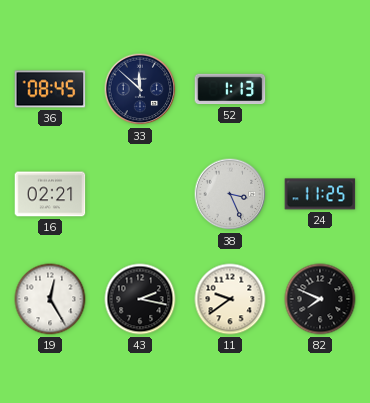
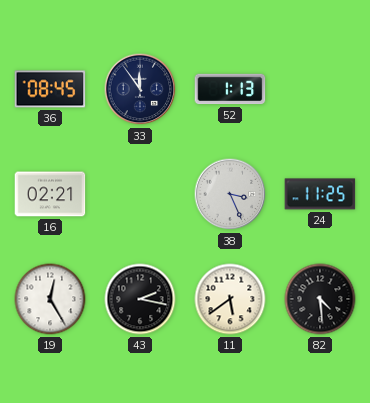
33: 11:52 -> 11:54 (140, 89)
11: 9:39 -> 5:39 (230, 299)
82: 7:49 -> 4:29 (320, 299)
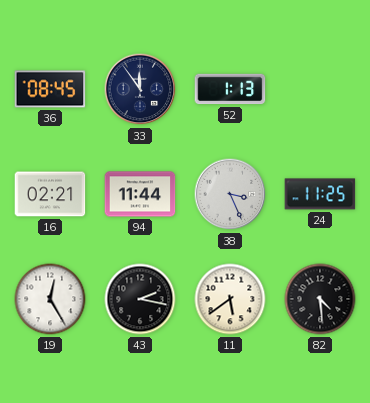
94: none -> 11:44 (140, 194)
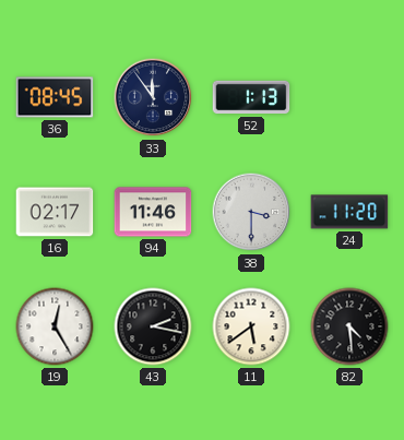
16: 02:21 -> 02:17 (55, 212)
94: 11:44 -> 11:46 (153, 212)
38: 3:26 -> 3:30 (251, 212)
24: 11:25 -> 11:20 (349, 212)
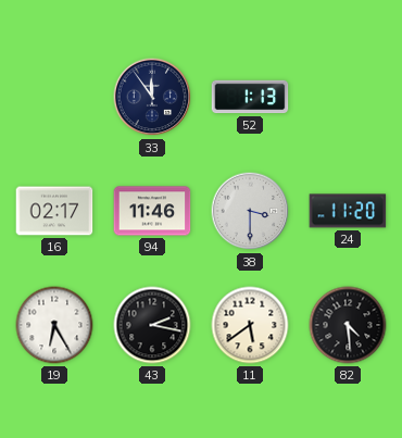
36: 08:45 -> none (55, 97)
19: 12:25 -> 6:25 (54, 325)
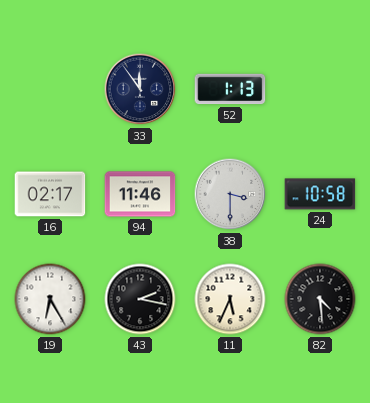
24: 11:20 -> 10:58 (320, 194)
11: 5:39 -> 5:34 (230, 299)
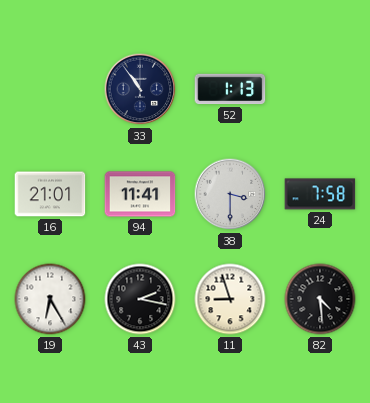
33: 11:54 -> 10:54 (140, 89)
16: 02:17 -> 21:01 (50, 194)
94: 11:46 -> 11:41 (140, 194)
24: 10:58 -> 7:58 (320, 194)
11: 5:34 -> 8:57 (230, 299)
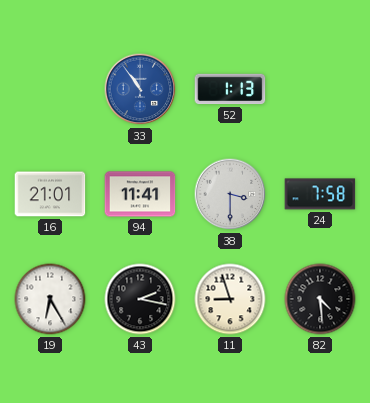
33 dial: navy -> blue (140, 89)
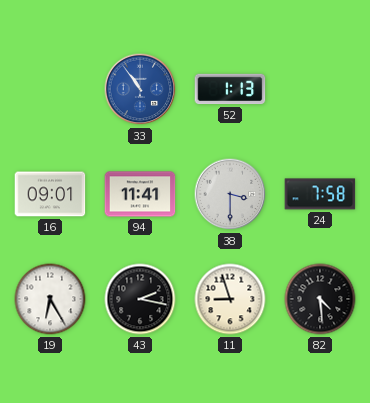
16: 21:01 -> 09:01 (50, 194)
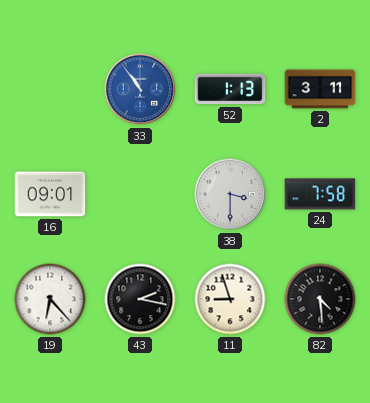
2: none -> 3:11 (320, 89)
94: 11:41 -> none (140, 194)
19: 6:25 -> 6:23 (50, 299)
